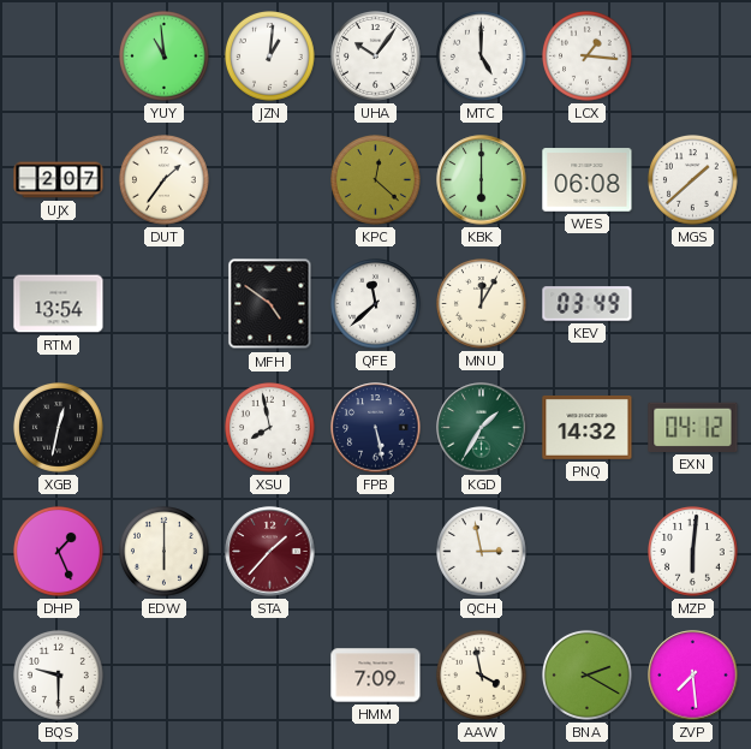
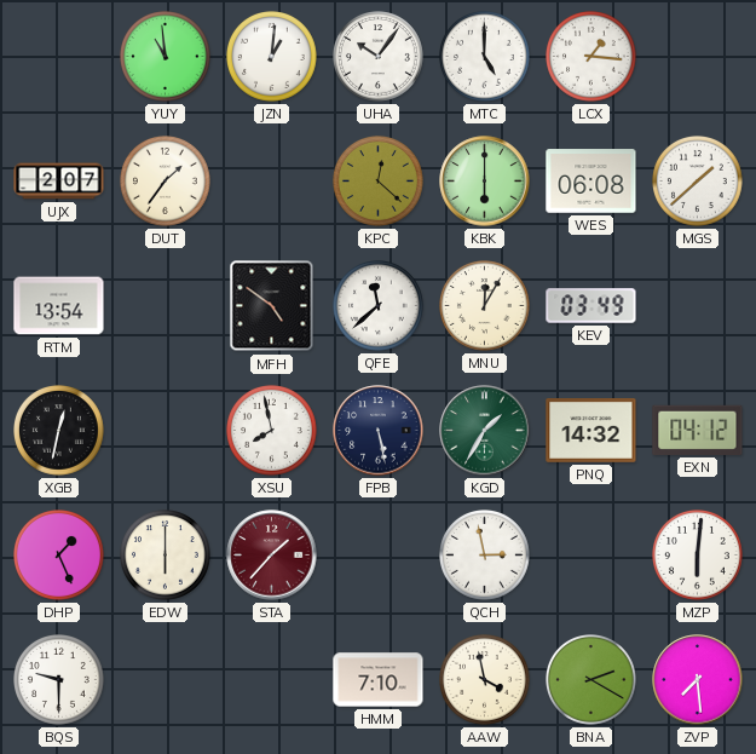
HMM: 7:09 -> 7:10 (379, 680)
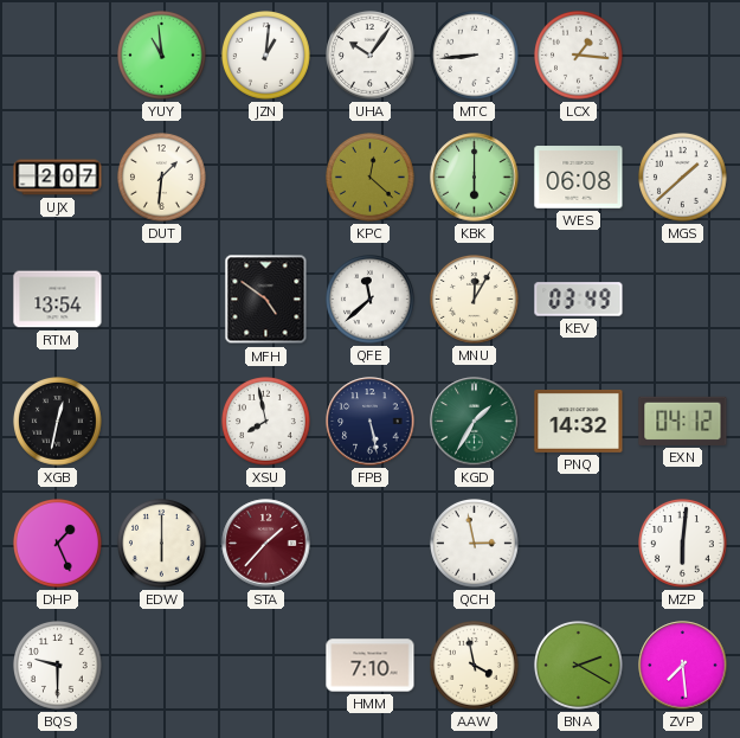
MTC: 5:00 -> 8:44 (475, 56)
DUT: 1:36 -> 1:31 (162, 178)
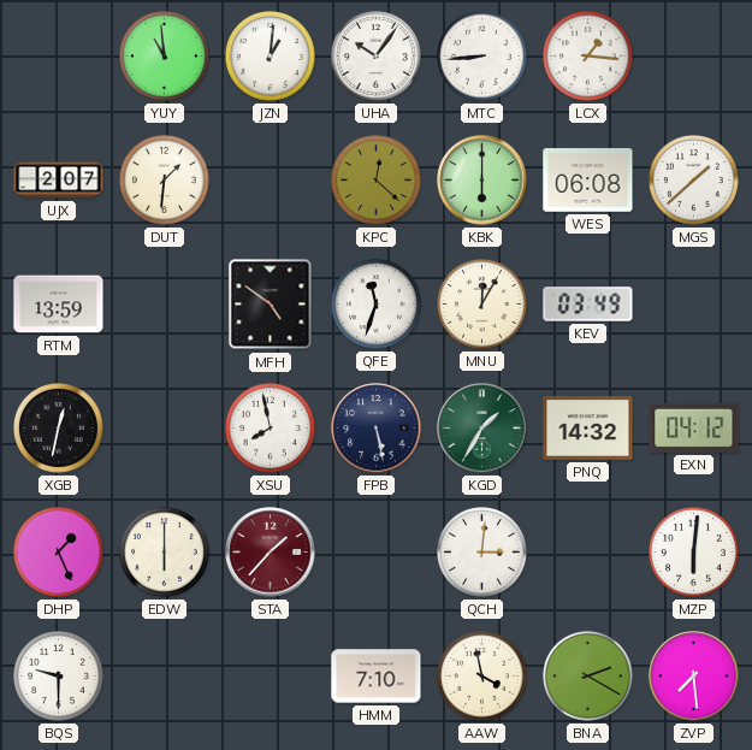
RTM: 13:54 -> 13:59 (59, 305)
QFE: 11:38 -> 11:33 (377, 305)
QCH: 2:58 -> 3:01 (482, 553)
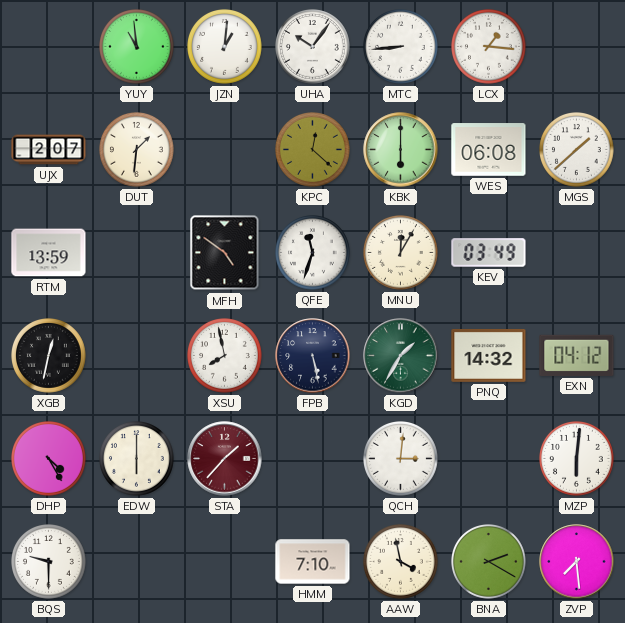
DHP: 1:26 -> 4:25 (49, 459)
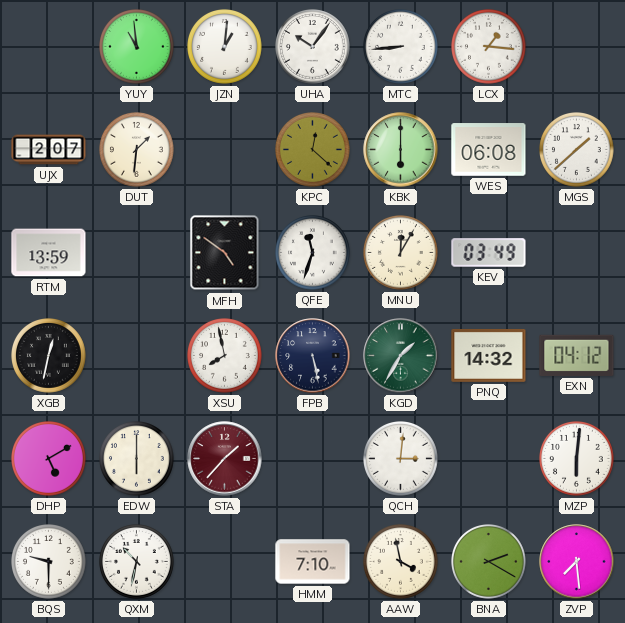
DHP: 4:25 -> 5:10 (49, 459)
QXM: none -> 10:32 (137, 562)
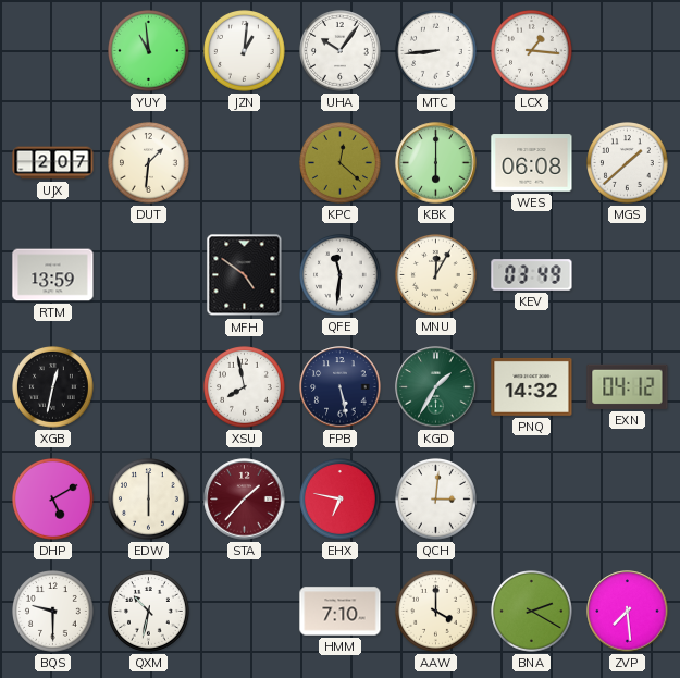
QFE: 11:33 -> 11:31 (341, 275)
EHX: none -> 6:47 (341, 500)
MZP: 6:01 -> none (577, 459)
AAW: 3:58 -> 4:00 (436, 612)
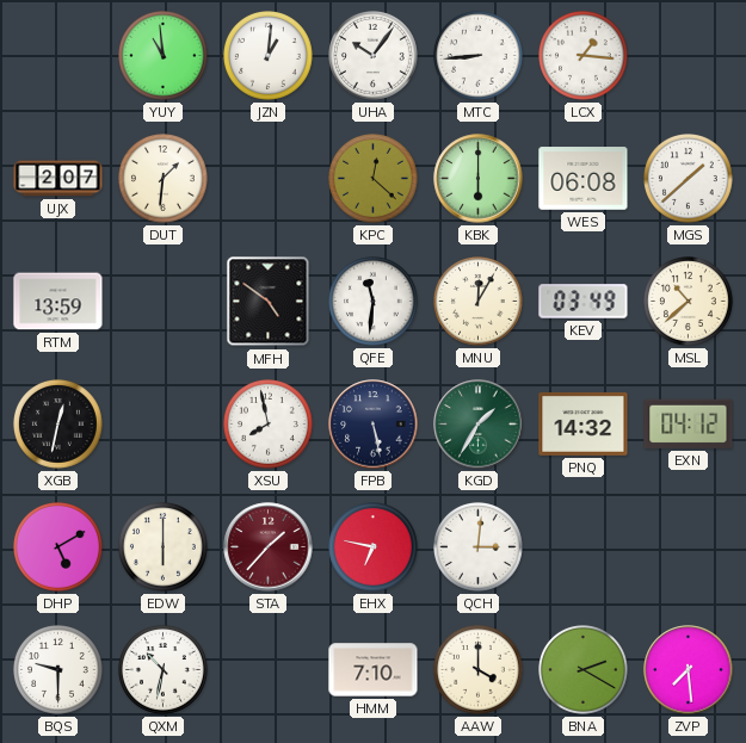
MSL: none -> 10:38 (689, 302)
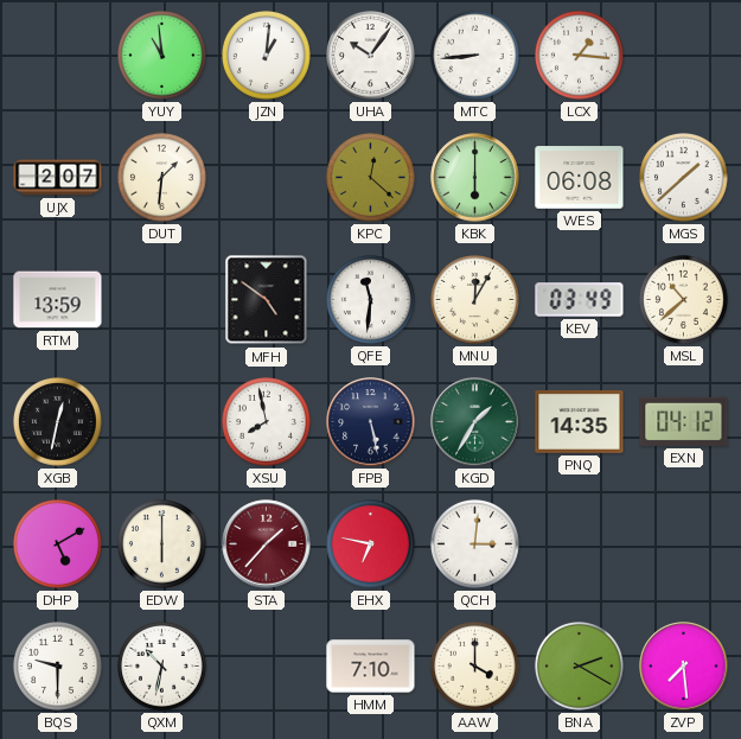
PNQ: 14:32 -> 14:35 (580, 422)
